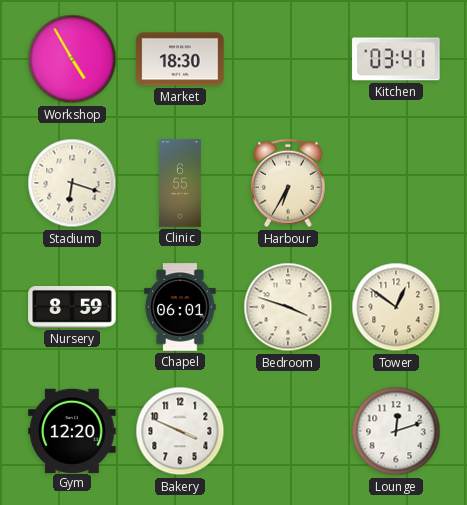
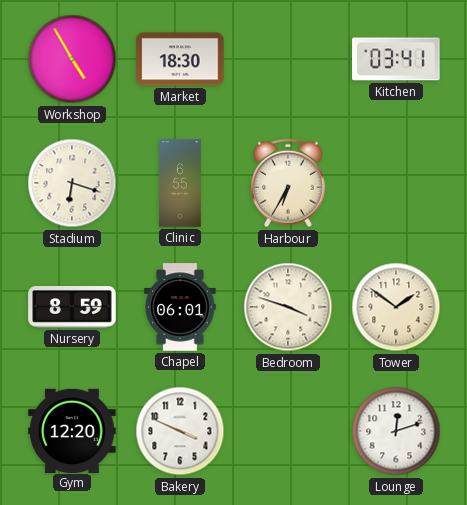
Tower: 12:51 -> 1:51 (396, 307)
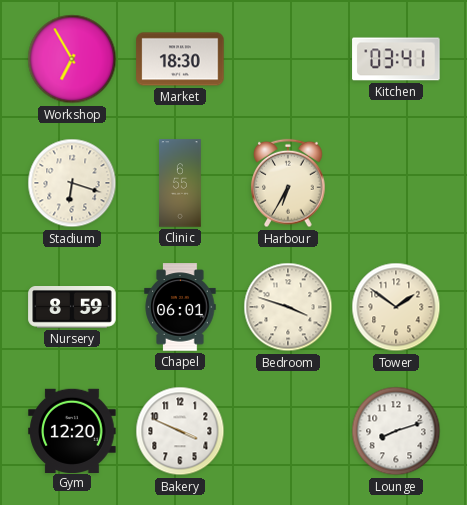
Workshop: 4:55 -> 6:55 (72, 59)
Lounge: 12:12 -> 8:12 (396, 431)
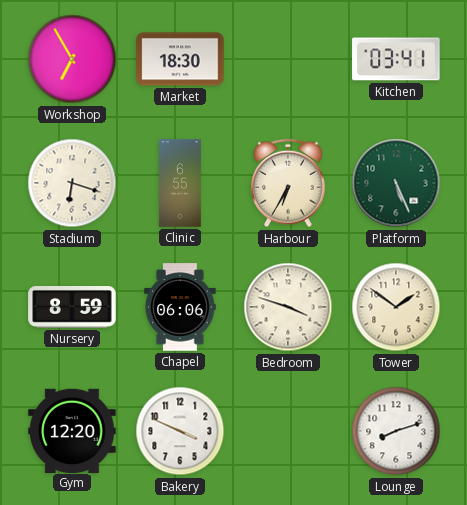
Platform: none -> 5:26 (396, 183)
Chapel: 06:01 -> 06:06 (180, 307)
